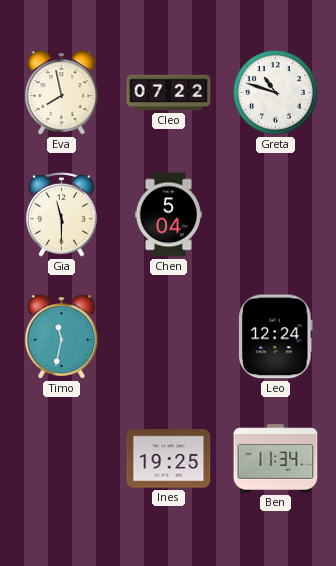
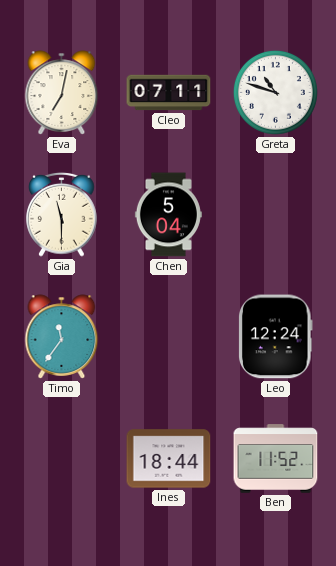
Eva: 7:58 -> 7:02 (62, 93)
Cleo: 07:22 -> 07:11 (169, 93)
Timo: 11:32 -> 11:36 (62, 337)
Ines: 19:25 -> 18:44 (169, 459)
Ben: 11:34 -> 11:52 (276, 459)
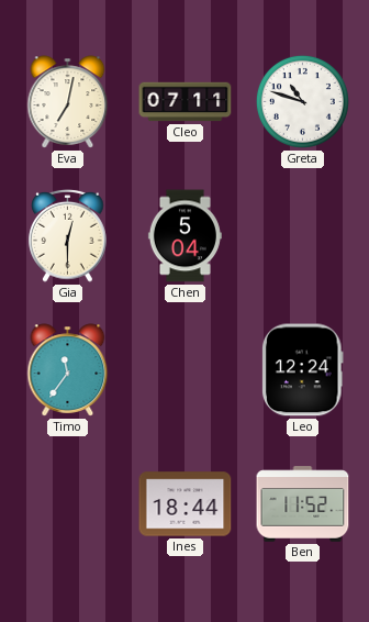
Gia: 11:30 -> 12:30 (68, 235)
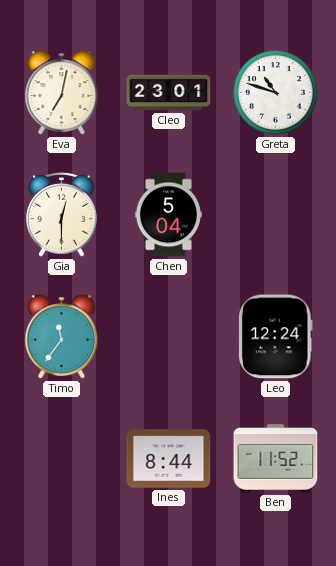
Cleo: 07:11 -> 23:01 (169, 93)
Ines: 18:44 -> 8:44 (169, 459)
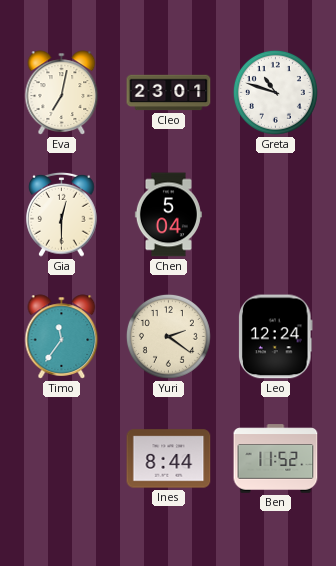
Yuri: none -> 2:21 (168, 336)
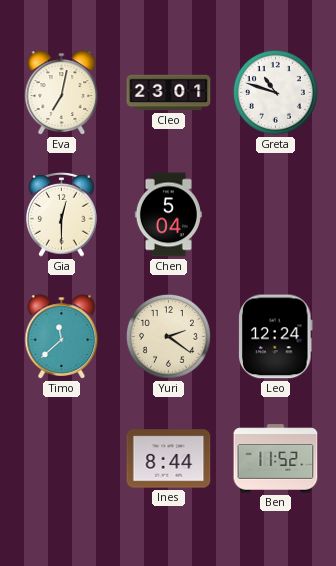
Timo: 11:36 -> 11:38 (62, 337)
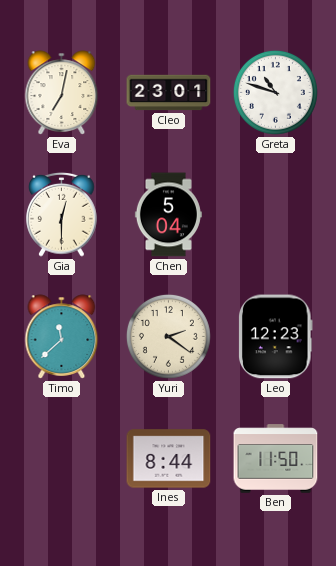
Leo: 12:24 -> 12:23 (276, 337)
Ben: 11:52 -> 11:50 (276, 459)
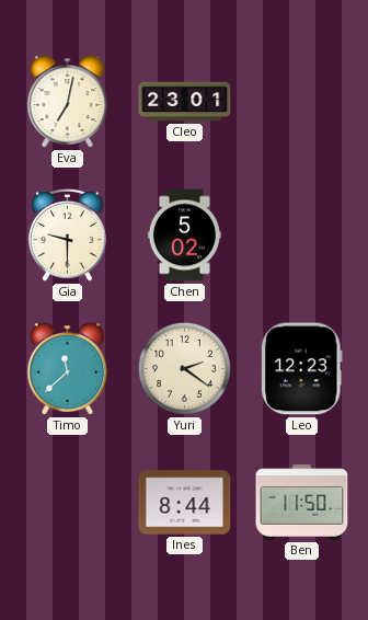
Greta: 10:48 -> none (275, 92)
Gia: 12:30 -> 9:30 (68, 234)
Chen: 5:04 -> 5:02 (184, 236)
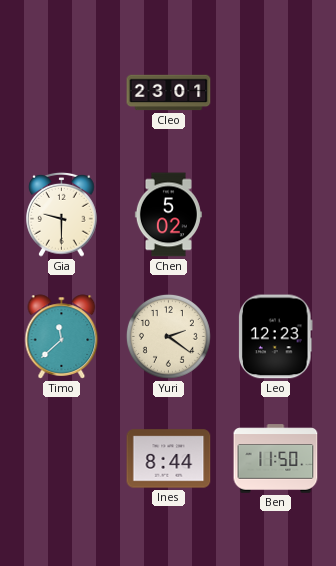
Eva: 7:02 -> none (68, 102)
